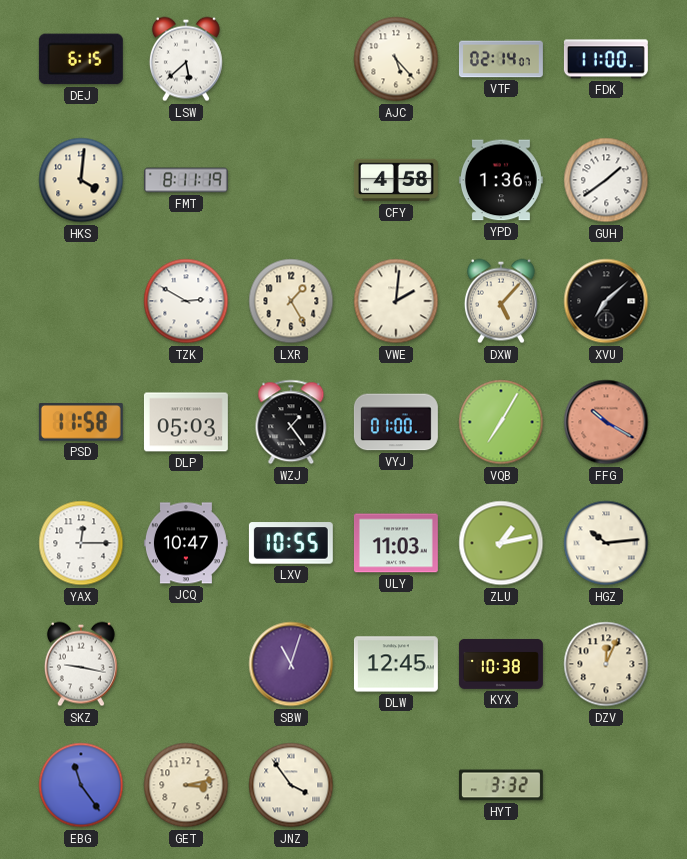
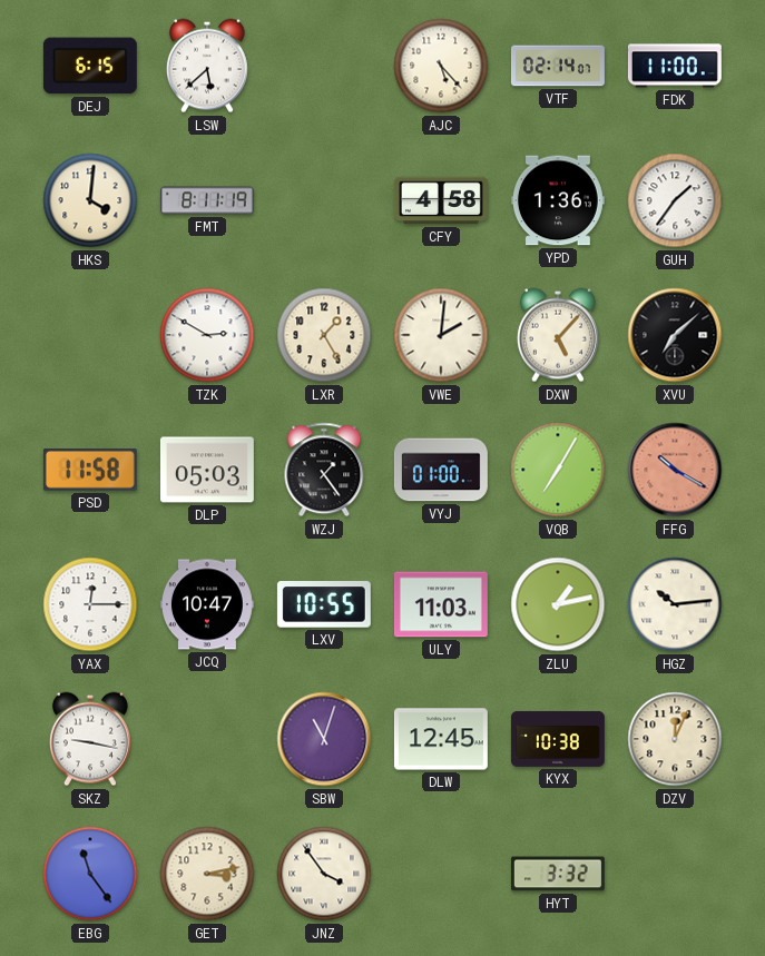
GUH: 1:39 -> 1:36 (675, 200)
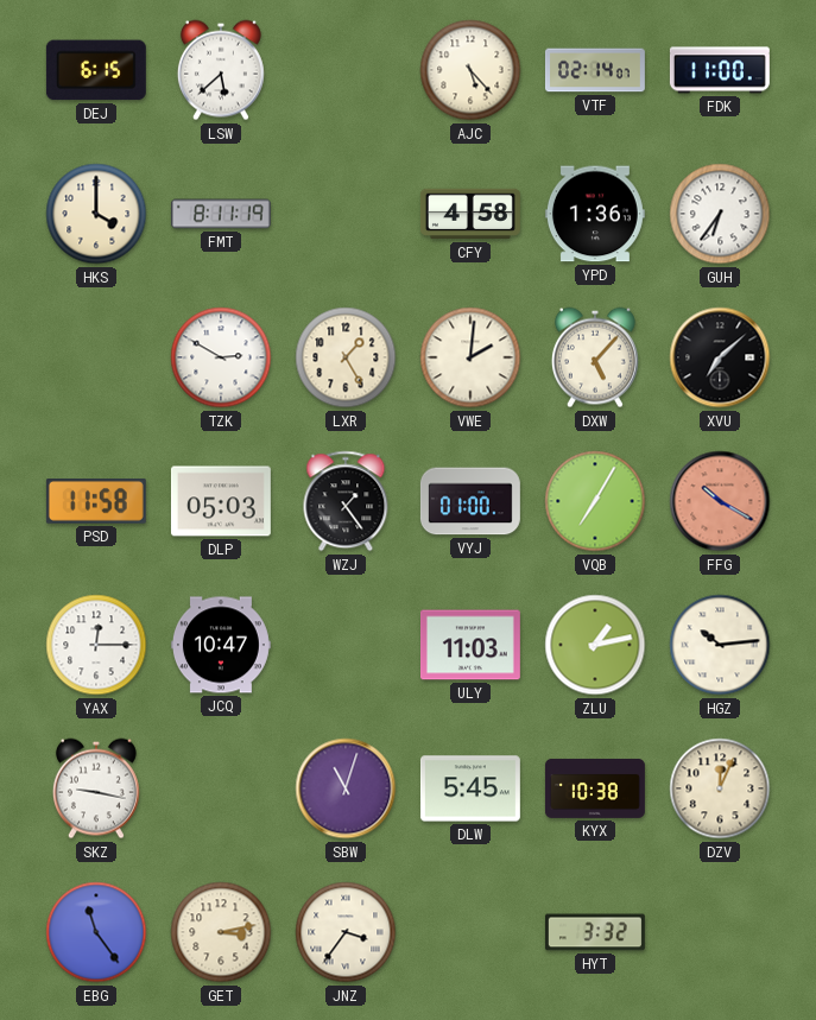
HKS: 4:01 -> 4:00 (96, 214)
GUH: 1:36 -> 6:36 (720, 214)
LXV: 10:55 -> none (324, 604)
DLW: 12:45 -> 5:45 (470, 788)
JNZ: 3:54 -> 3:36 (346, 932)
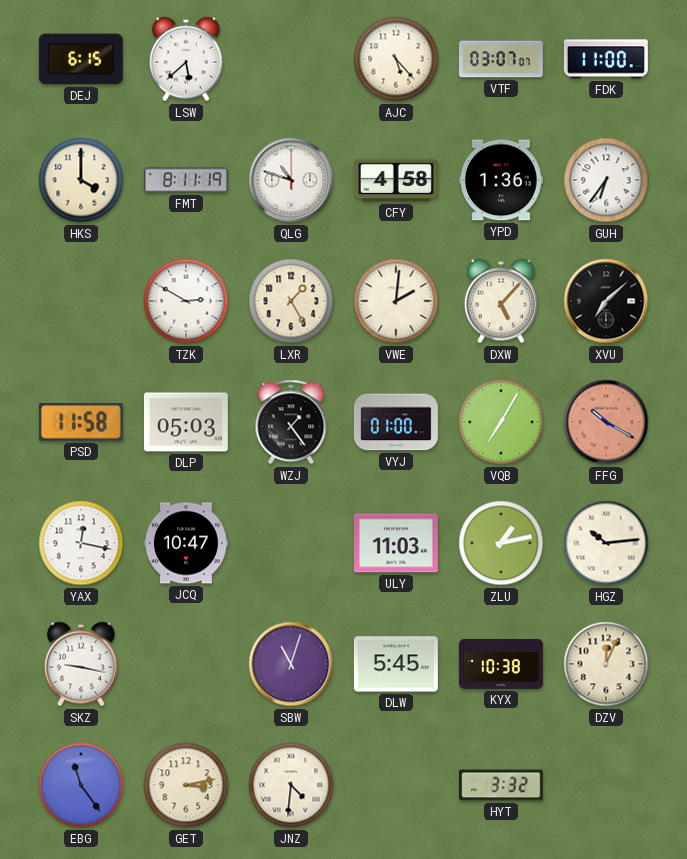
VTF: 02:14 -> 03:07 (501, 59)
QLG: none -> 10:48 (291, 180)
YAX: 12:15 -> 12:17 (81, 543)
JNZ: 3:36 -> 4:31 (291, 785)
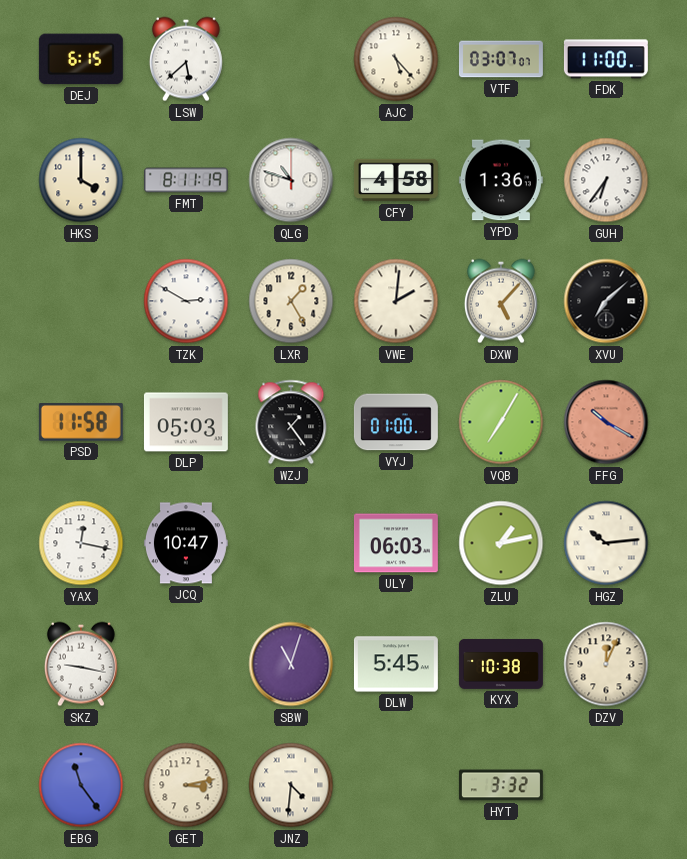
ULY: 11:03 -> 06:03 (396, 543)
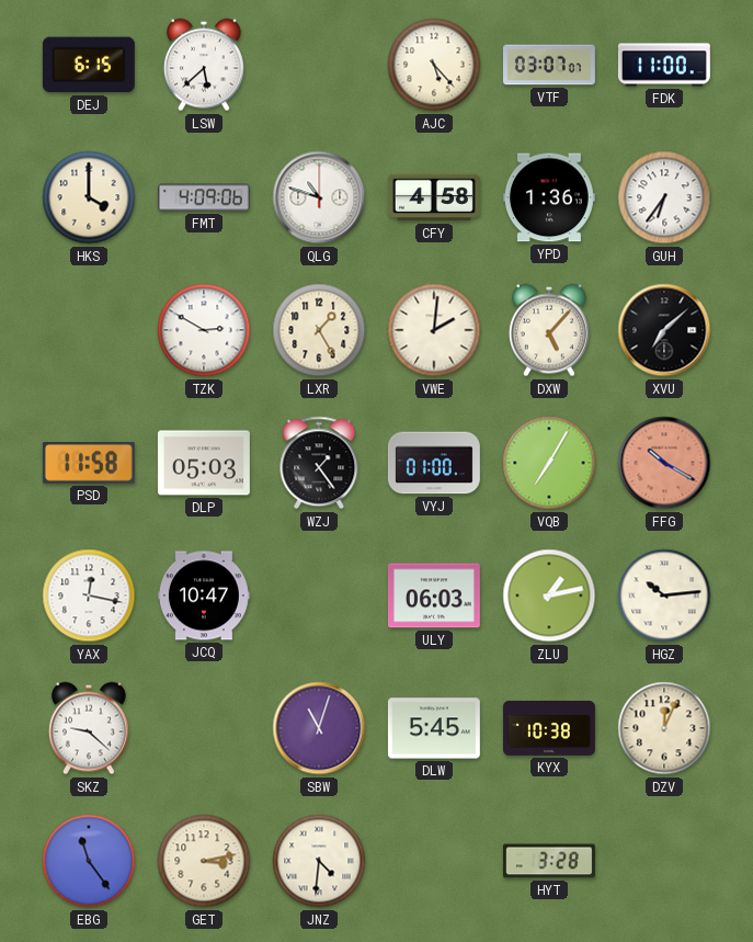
FMT: 8:11 -> 4:09 (204, 197)
SKZ: 9:17 -> 9:22 (89, 728)
HYT: 3:32 -> 3:28 (549, 861)
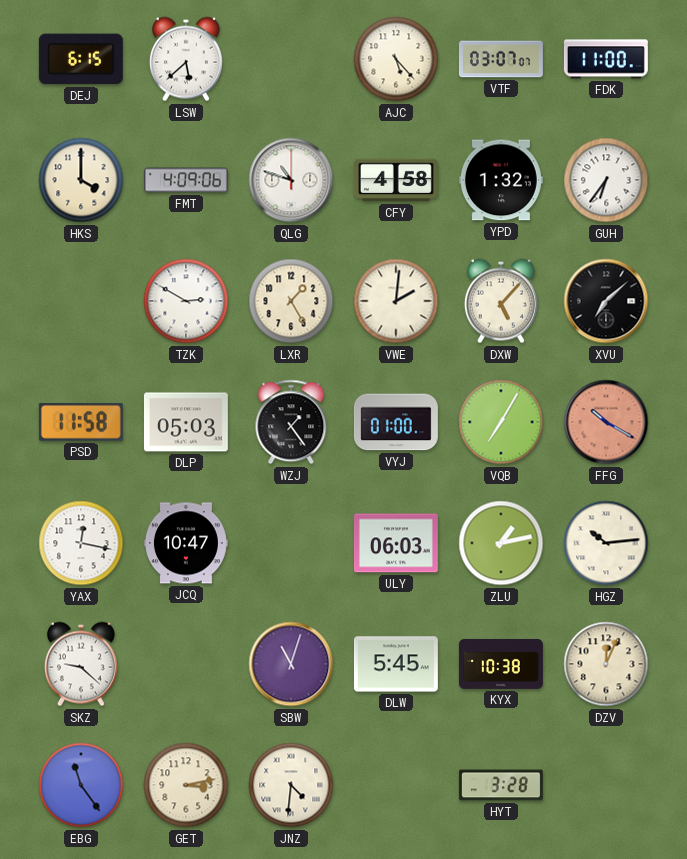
YPD: 1:36 -> 1:32 (501, 180)
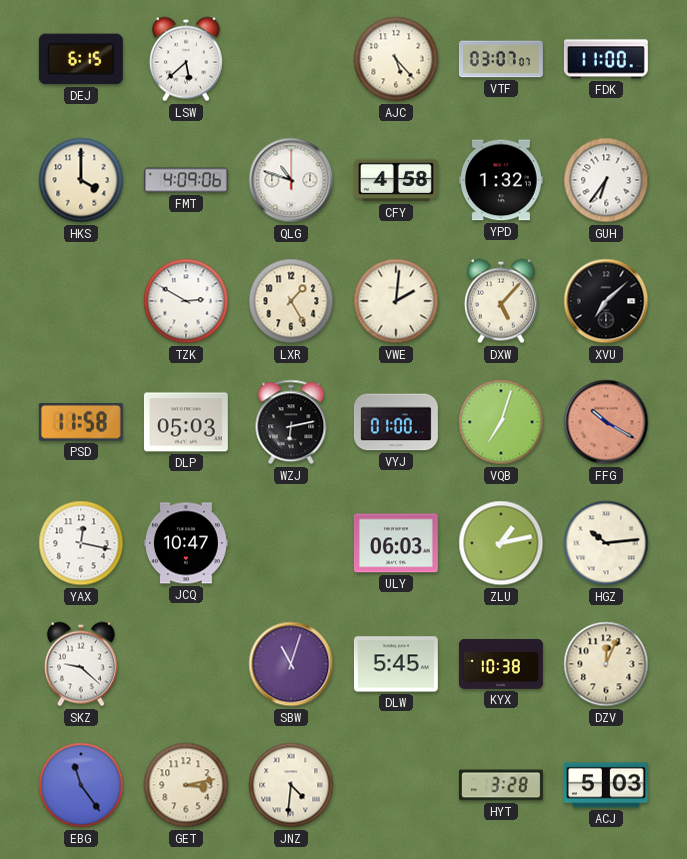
WZJ: 1:24 -> 6:13 (291, 422)
VQB: 7:05 -> 7:03 (501, 422)
ACJ: none -> 5:03 (606, 785)
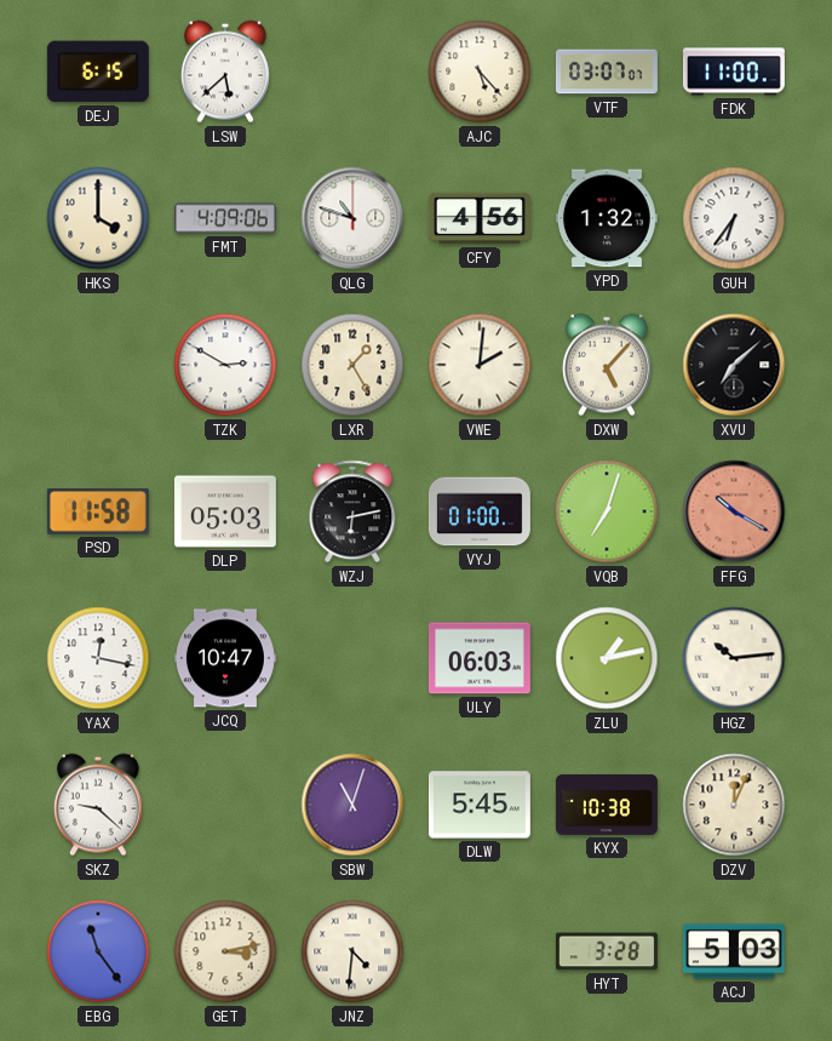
CFY: 4:58 -> 4:56 (480, 218)
